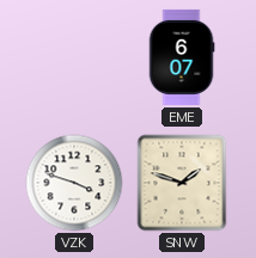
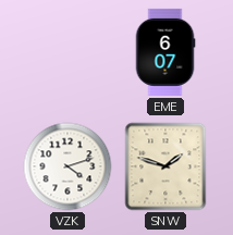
VZK: 3:48 -> 4:12 (68, 166)
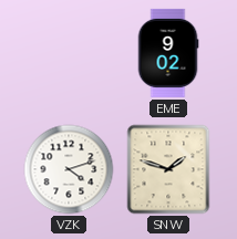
EME: 6:07 -> 9:02 (168, 53)
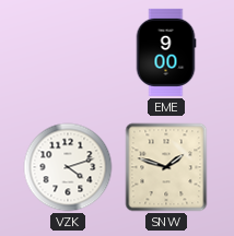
EME: 9:02 -> 9:00 (166, 52)
